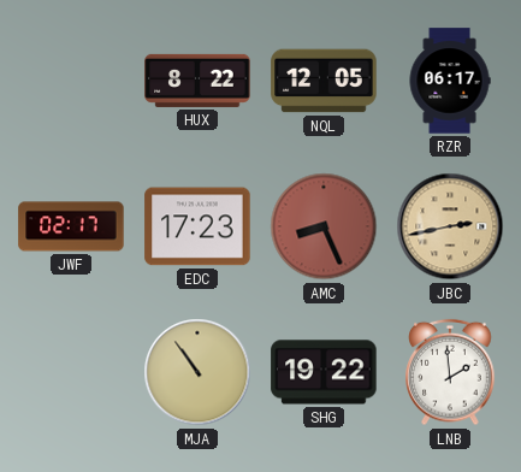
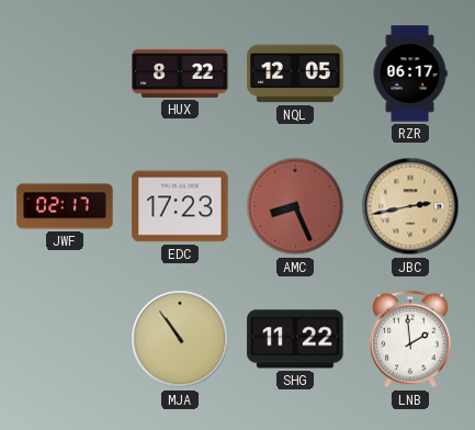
SHG: 19:22 -> 11:22 (295, 339)
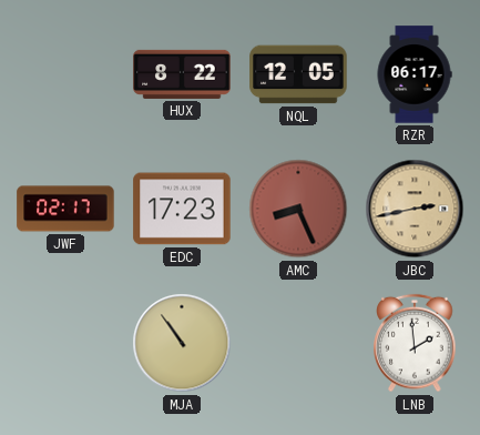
SHG: 11:22 -> none (295, 339)
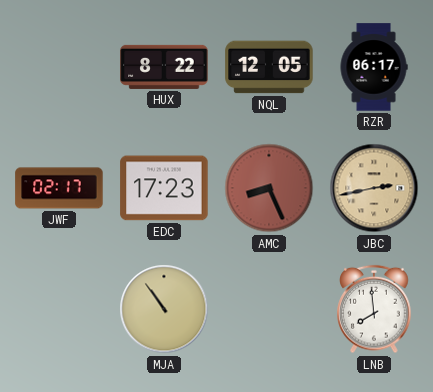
LNB: 1:59 -> 7:59 (374, 309)
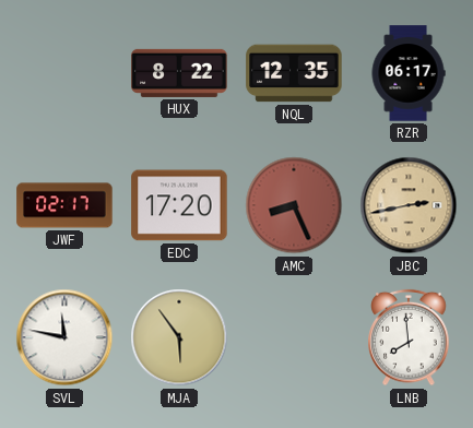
NQL: 12:05 -> 12:35 (294, 73)
EDC: 17:23 -> 17:20 (179, 205)
SVL: none -> 11:47 (64, 337)
MJA: 10:54 -> 5:54 (179, 337)
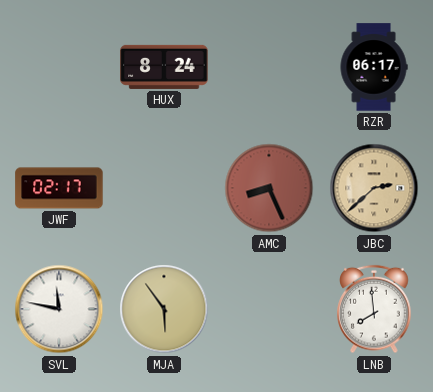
HUX: 8:22 -> 8:24 (164, 67)
NQL: 12:35 -> none (294, 73)
EDC: 17:20 -> none (179, 205)
JBC: 2:43 -> 2:38 (374, 188)
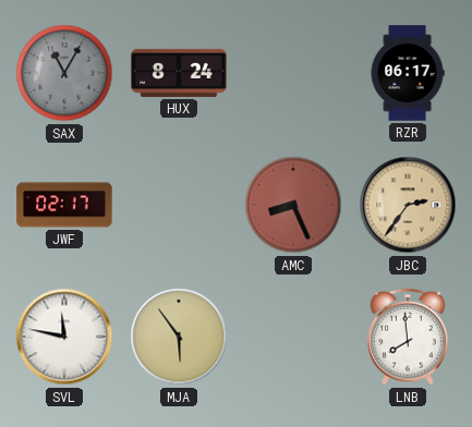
SAX: none -> 11:05 (64, 73)
JBC: 2:38 -> 2:36 (408, 205)
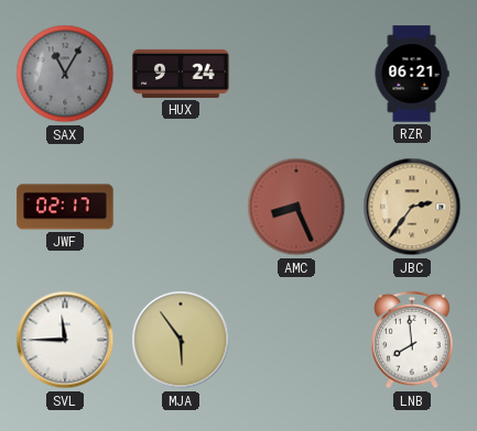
HUX: 8:24 -> 9:24 (181, 74)
RZR: 06:17 -> 06:21 (412, 74)
SVL: 11:47 -> 11:45 (65, 340)
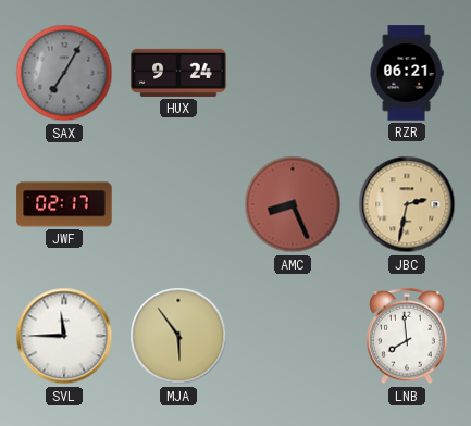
SAX: 11:05 -> 7:05 (64, 73)
JBC: 2:36 -> 2:32 (407, 204)
